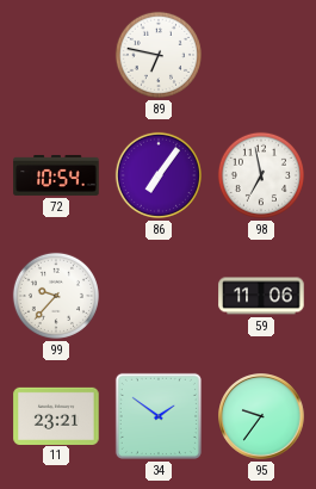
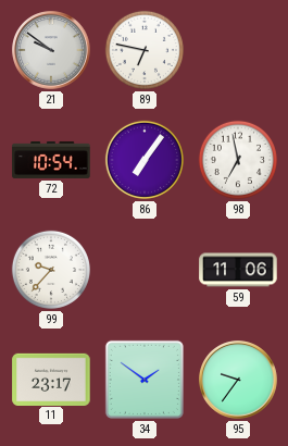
21: none -> 9:51 (51, 50)
11: 23:21 -> 23:17 (51, 379)
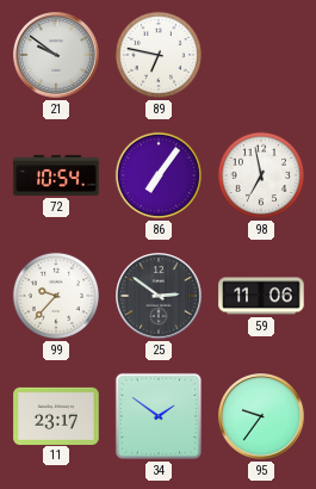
25: none -> 2:51 (159, 296)
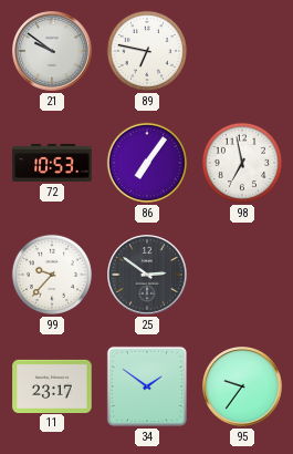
72: 10:54 -> 10:53 (52, 163)
59: 11:06 -> none (261, 296)
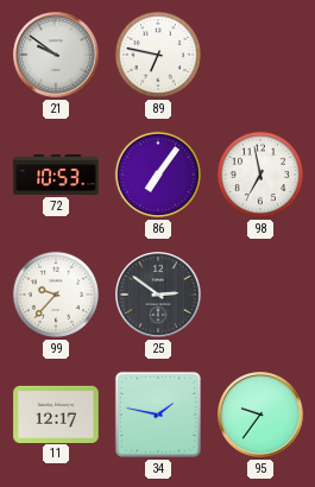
11: 23:17 -> 12:17 (56, 413)
34: 1:51 -> 1:47 (158, 415)
